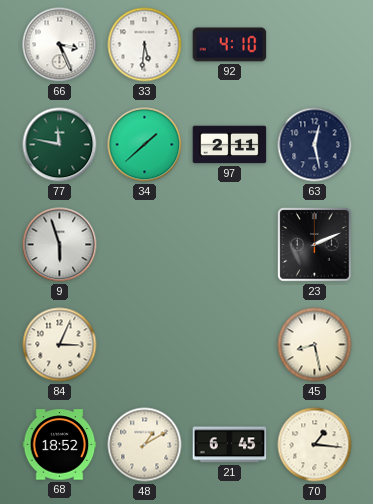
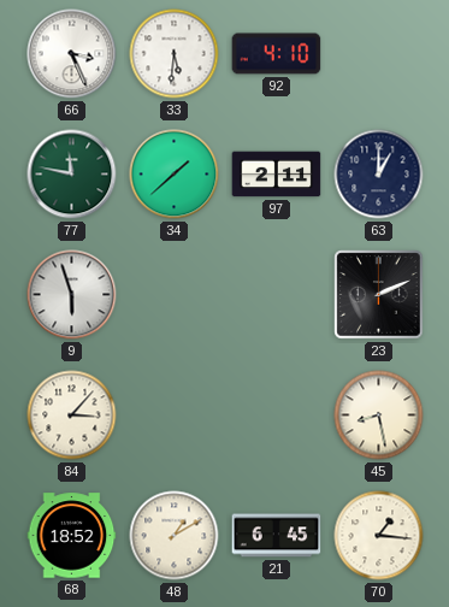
63: 12:28 -> 1:00 (379, 175)
84: 3:04 -> 3:07 (72, 416)
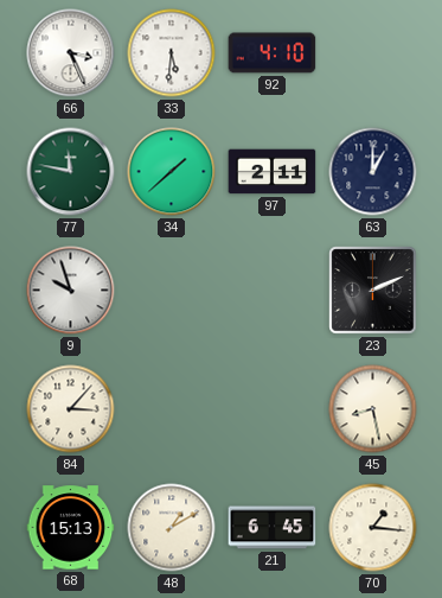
9: 5:57 -> 9:57 (71, 291)
68: 18:52 -> 15:13 (71, 528)
